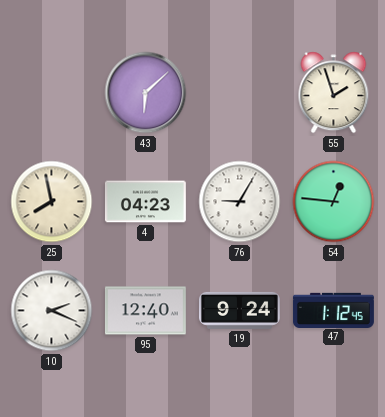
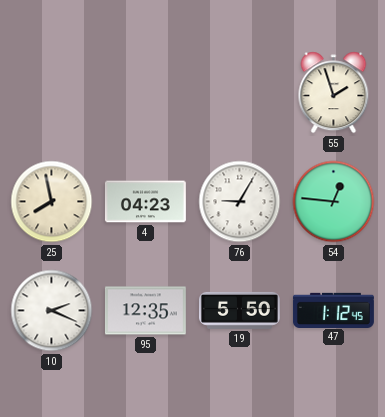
43: 6:08 -> none (146, 93)
95: 12:40 -> 12:35 (145, 311)
19: 9:24 -> 5:50 (239, 310)
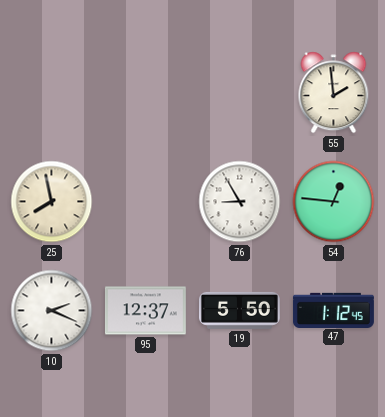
55: 1:57 -> 1:59 (334, 93)
4: 04:23 -> none (145, 202)
76: 9:05 -> 8:55 (240, 202)
95: 12:35 -> 12:37 (145, 311)
